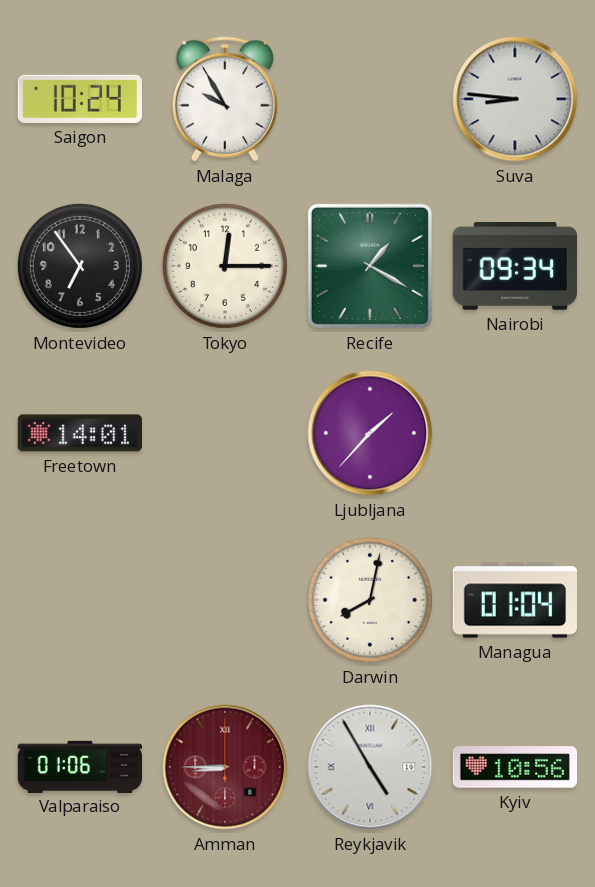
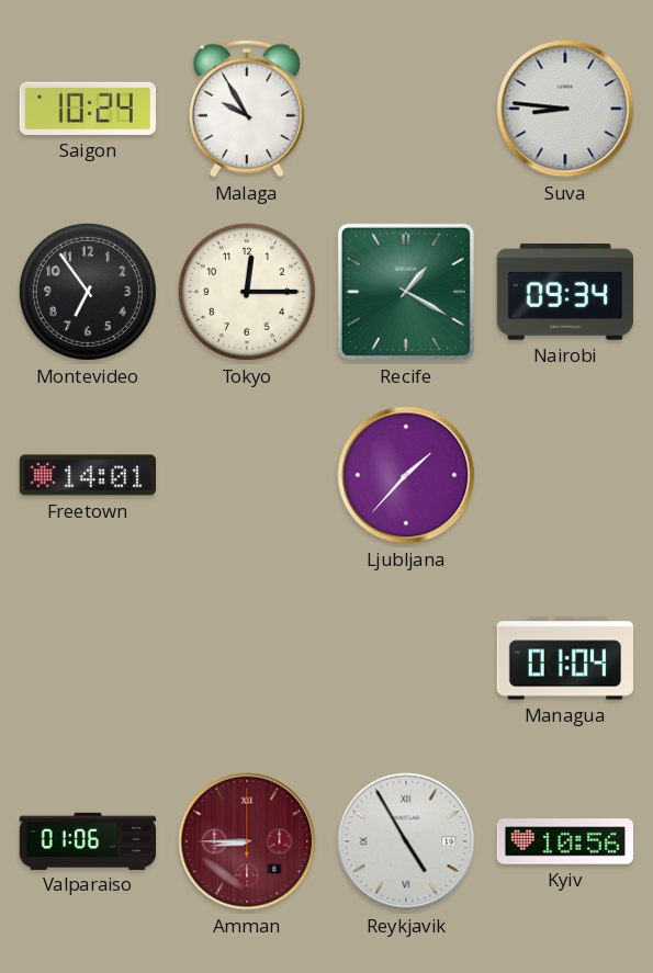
Darwin: 8:02 -> none (370, 600)
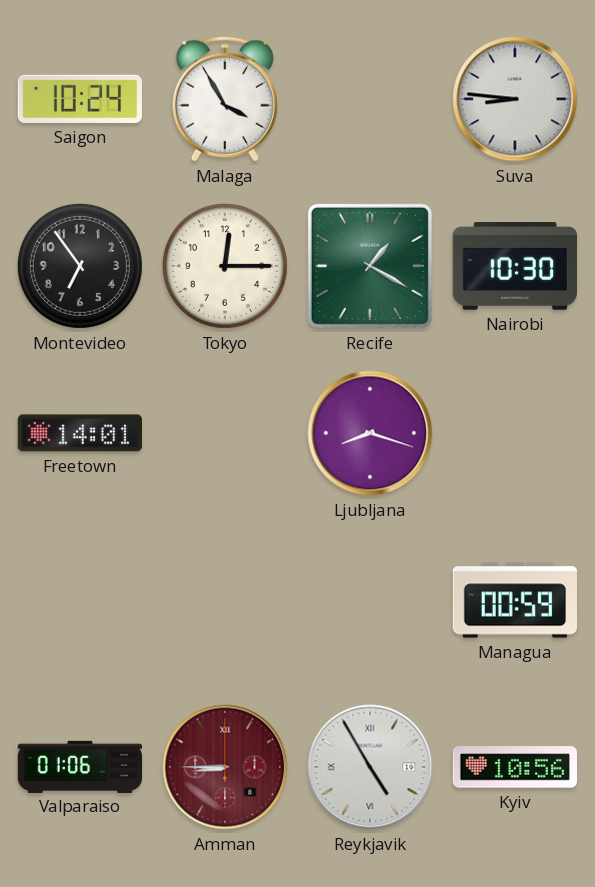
Malaga: 9:55 -> 3:55 (225, 99)
Nairobi: 09:34 -> 10:30 (515, 267)
Ljubljana: 1:37 -> 8:18 (370, 433)
Managua: 01:04 -> 00:59 (514, 600)
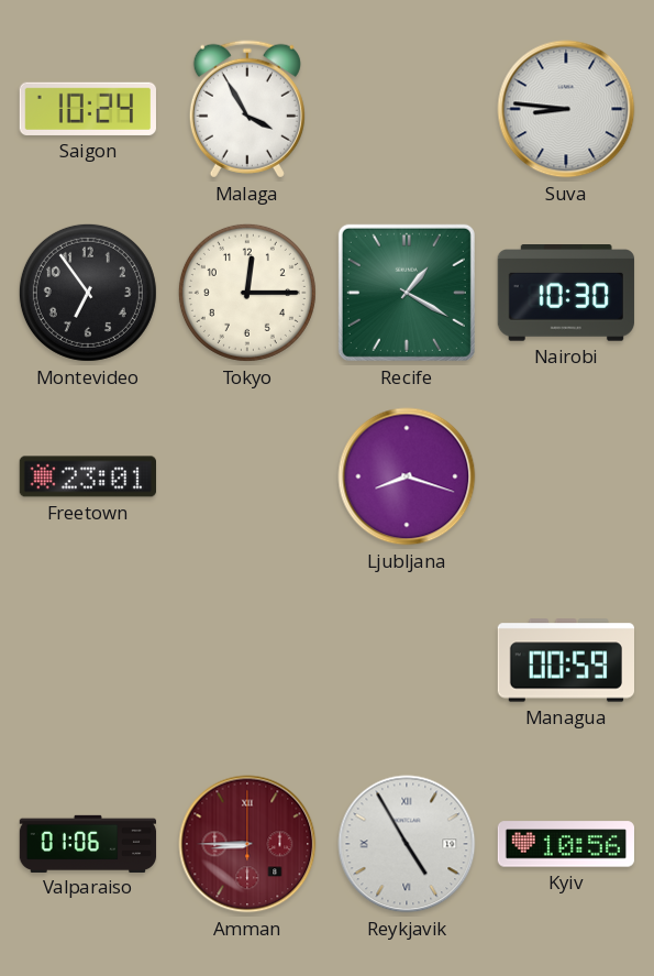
Freetown: 14:01 -> 23:01 (87, 476)
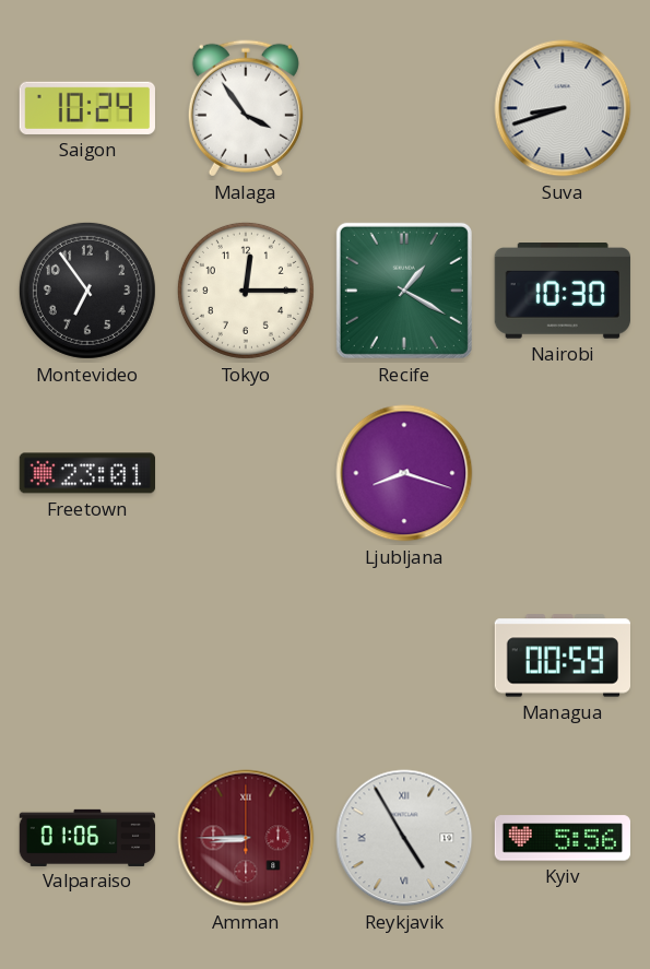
Malaga: 3:55 -> 3:54 (246, 108)
Suva: 8:46 -> 8:42 (563, 108)
Kyiv: 10:56 -> 5:56 (562, 838)
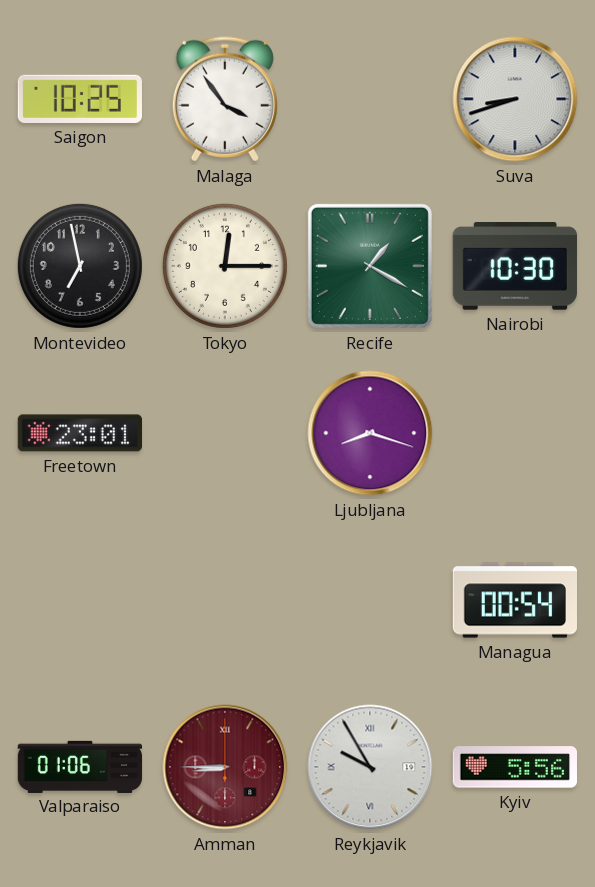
Saigon: 10:24 -> 10:25 (80, 99)
Montevideo: 6:54 -> 6:58 (80, 266)
Managua: 00:59 -> 00:54 (514, 600)
Reykjavik: 4:55 -> 9:55 (370, 767)
